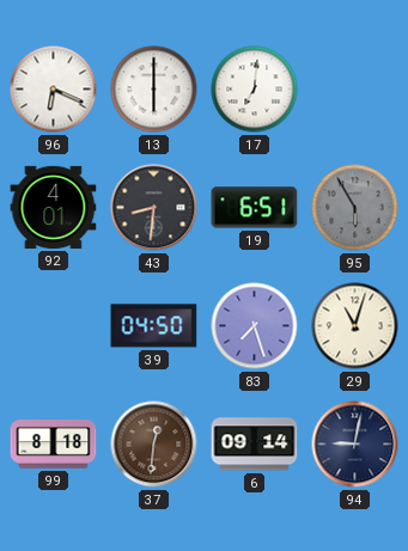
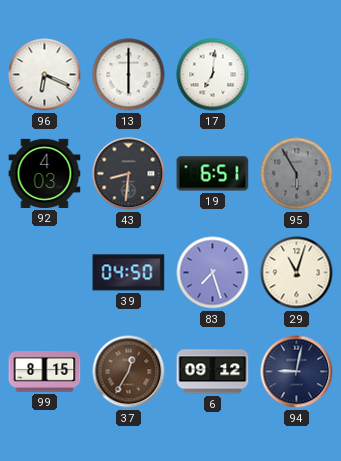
92: 4:01 -> 4:03 (45, 173)
99: 8:18 -> 8:15 (45, 372)
37: 12:31 -> 12:35 (129, 372)
6: 09:14 -> 09:12 (213, 372)
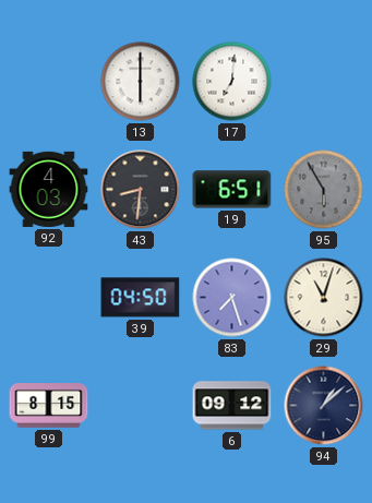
96: 6:19 -> none (45, 75)
37: 12:35 -> none (129, 372)
94: 9:02 -> 1:08 (324, 406)
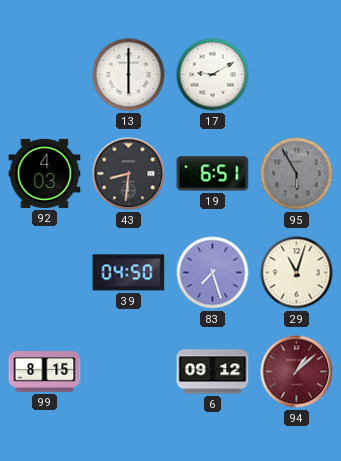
17: 7:01 -> 9:10 (213, 75)
94 dial: navy -> burgundy (297, 372)
